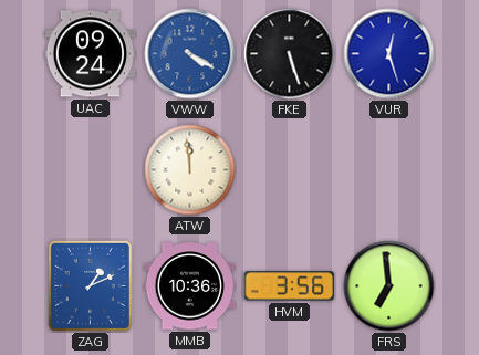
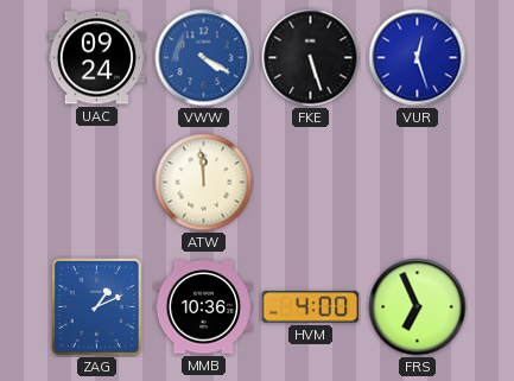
HVM: 3:56 -> 4:00 (310, 307)
FRS: 6:59 -> 6:56 (418, 307)
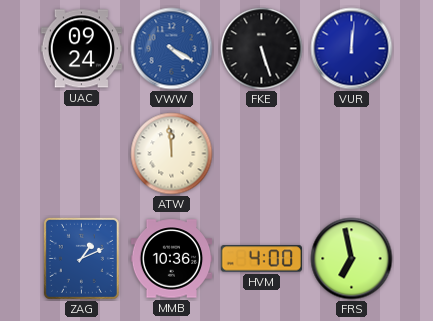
VUR: 12:27 -> 12:01 (352, 49)
FRS: 6:56 -> 6:58 (352, 259)
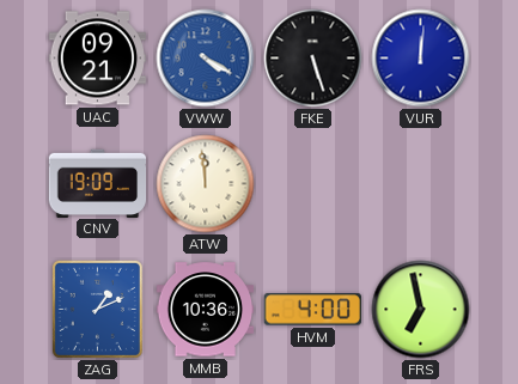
UAC: 09:24 -> 09:21 (98, 59)
CNV: none -> 19:09 (98, 183)
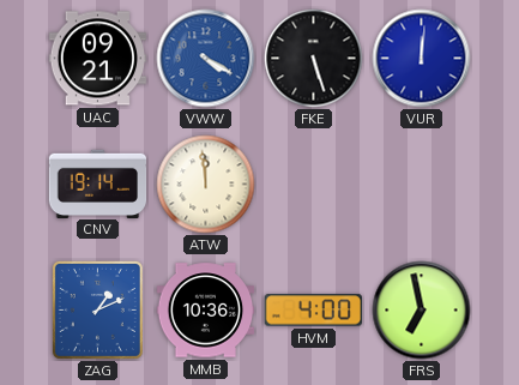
CNV: 19:09 -> 19:14 (98, 184)
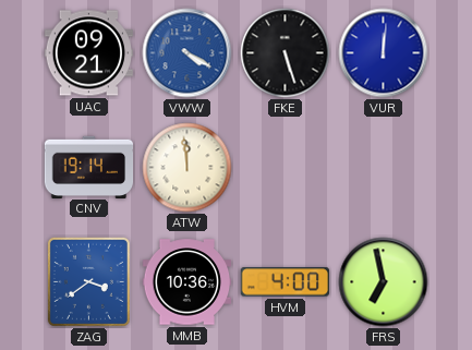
ZAG: 1:11 -> 3:39 (88, 281)
